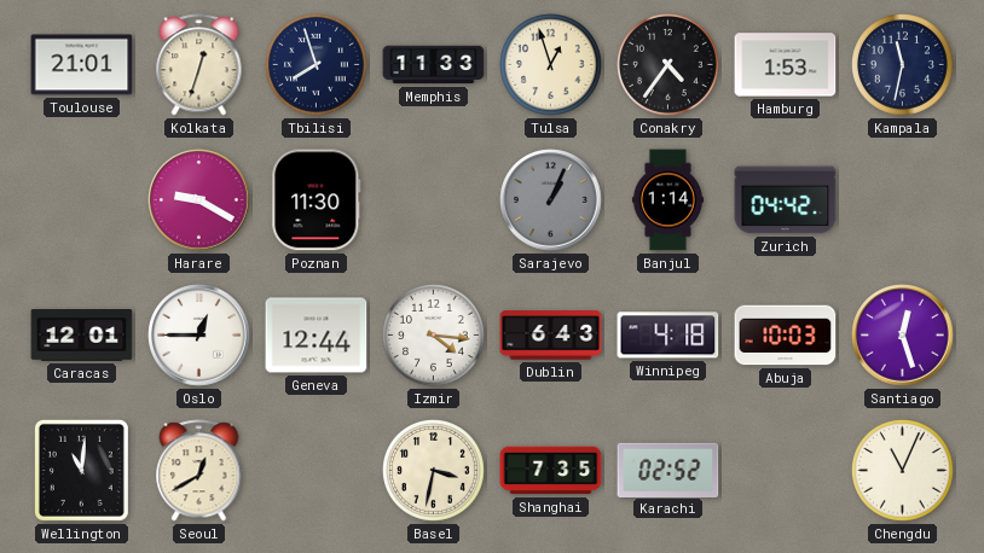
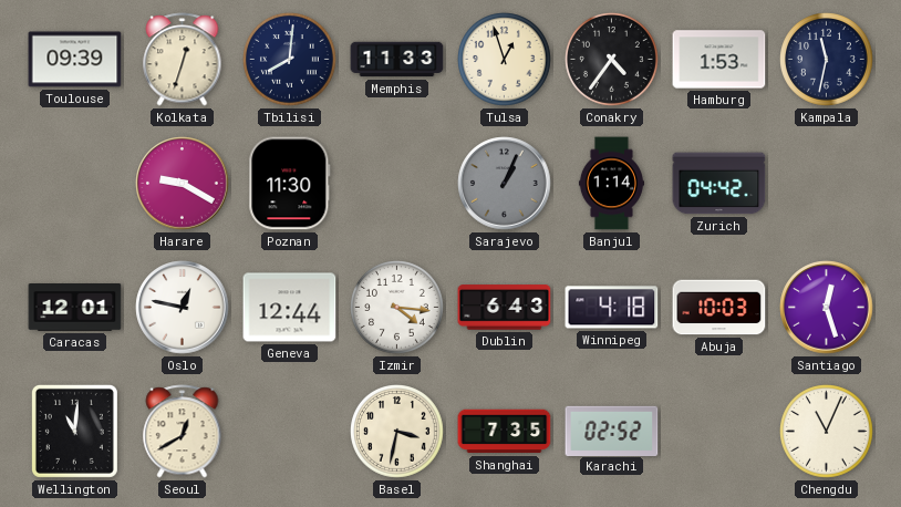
Toulouse: 21:01 -> 09:39 (75, 60)
Tbilisi: 7:57 -> 8:01 (290, 60)
Oslo: 12:45 -> 12:47 (183, 308)
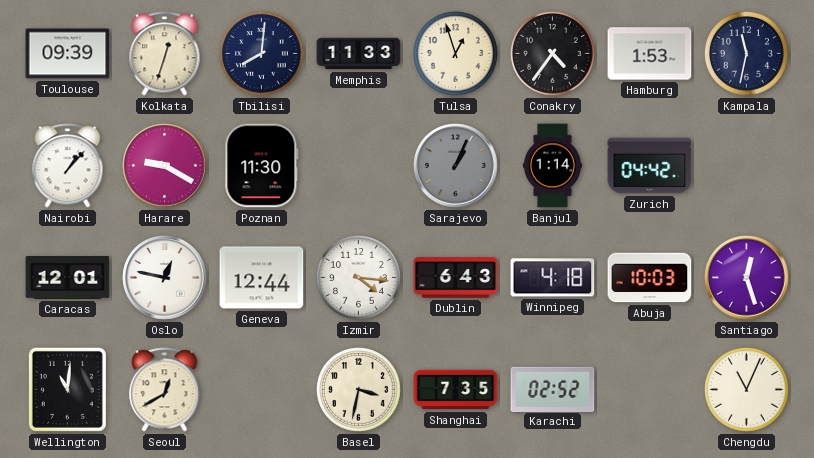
Nairobi: none -> 1:07 (68, 166)
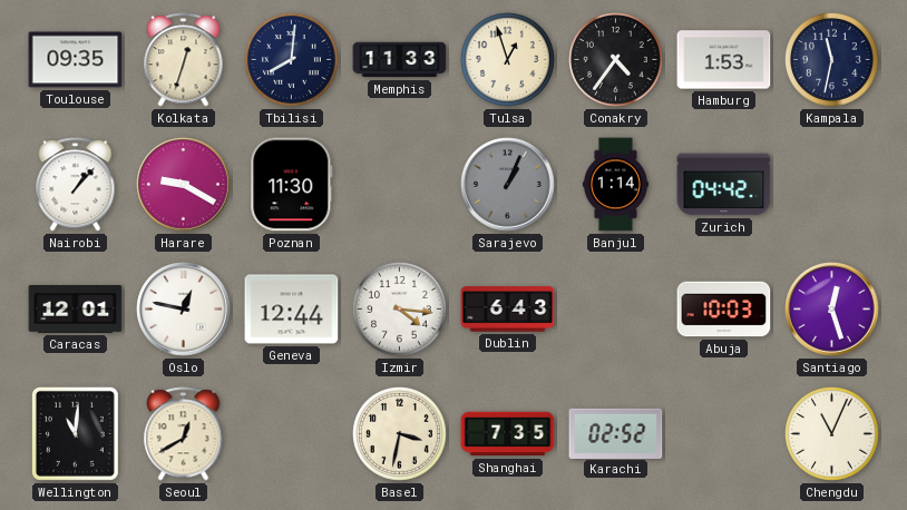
Toulouse: 09:39 -> 09:35 (76, 60)
Winnipeg: 4:18 -> none (553, 278)
